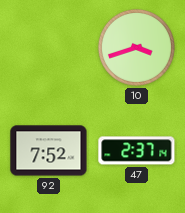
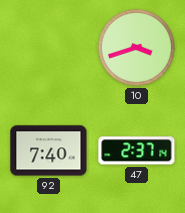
92: 7:52 -> 7:40 (49, 151)
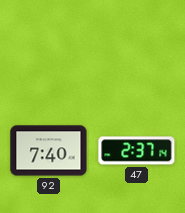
10: 3:42 -> none (136, 47)
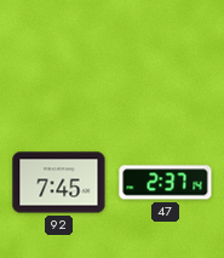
92: 7:40 -> 7:45 (59, 183)
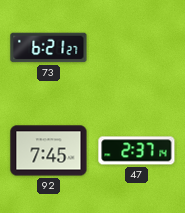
73: none -> 6:21 (49, 48)
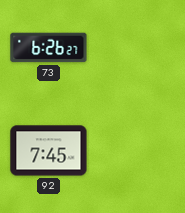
73: 6:21 -> 6:26 (49, 48)
47: 2:37 -> none (137, 151)
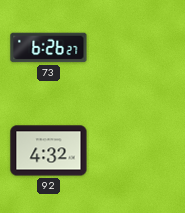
92: 7:45 -> 4:32 (49, 151)
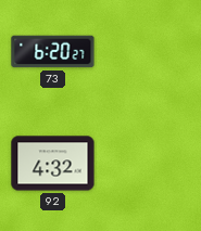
73: 6:26 -> 6:20 (53, 52)
